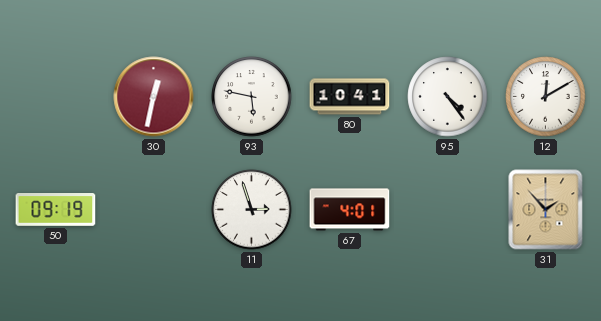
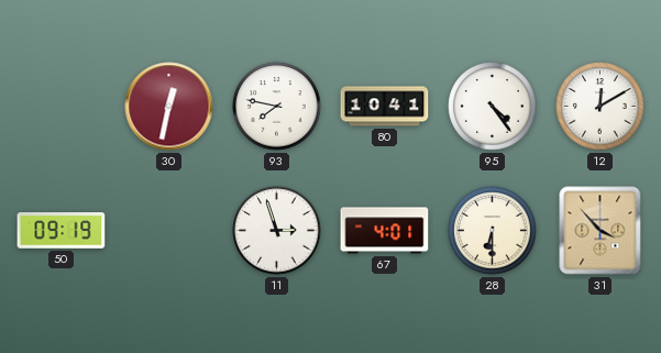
93: 5:47 -> 7:47 (277, 107)
28: none -> 6:30 (493, 231)
31: 1:53 -> 3:53 (601, 231)
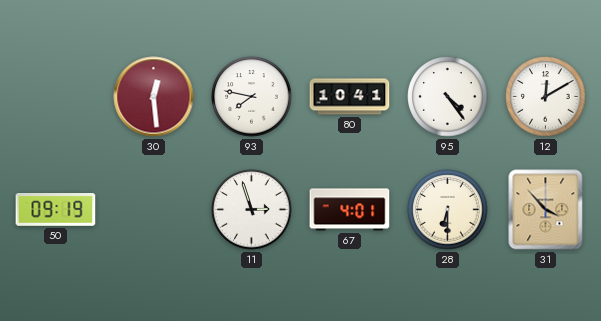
30: 12:32 -> 12:29 (154, 97)
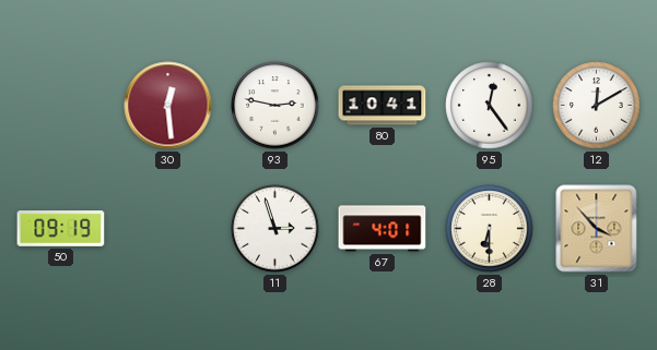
93: 7:47 -> 2:47 (275, 106)
95: 4:24 -> 12:24 (490, 106)
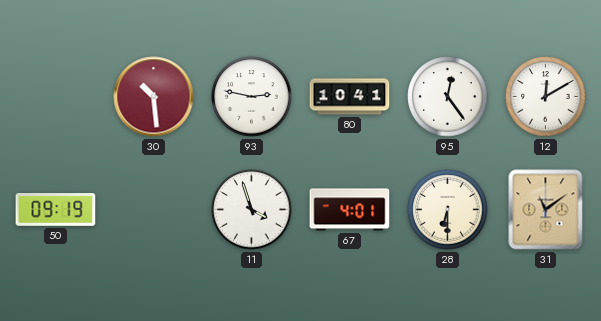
30: 12:29 -> 10:29 (154, 97)
11: 2:57 -> 3:57 (252, 210)
31: 3:53 -> 11:09 (546, 210)
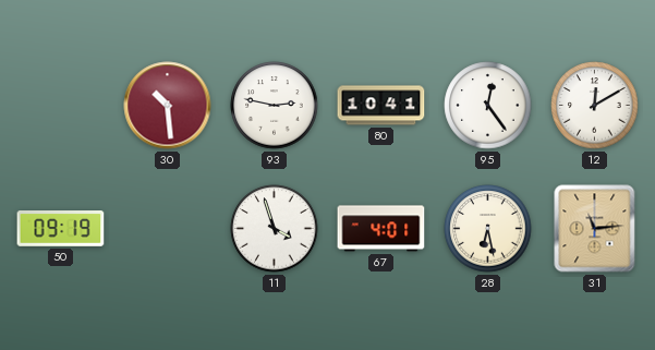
28: 6:30 -> 6:28 (488, 229)
31: 11:09 -> 11:14 (595, 229)
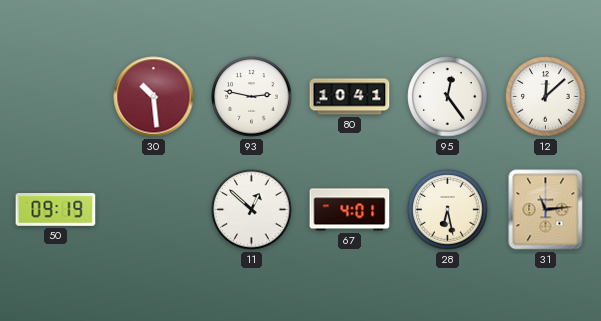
12: 12:10 -> 12:08 (546, 97)
11: 3:57 -> 12:52 (252, 210)
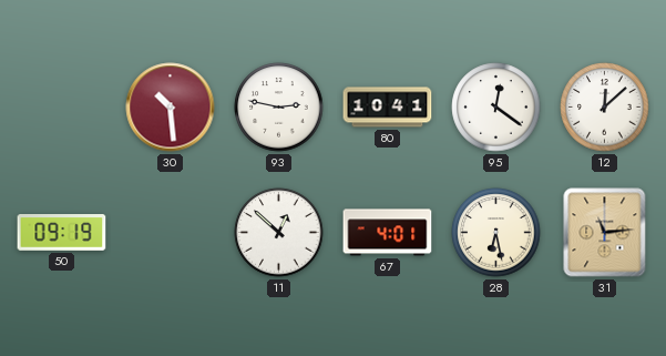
95: 12:24 -> 12:21 (496, 108)
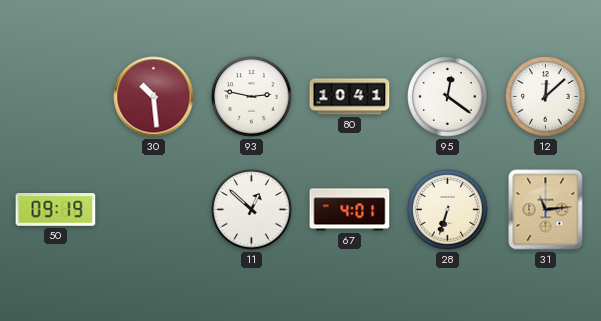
28: 6:28 -> 6:33 (448, 210)
